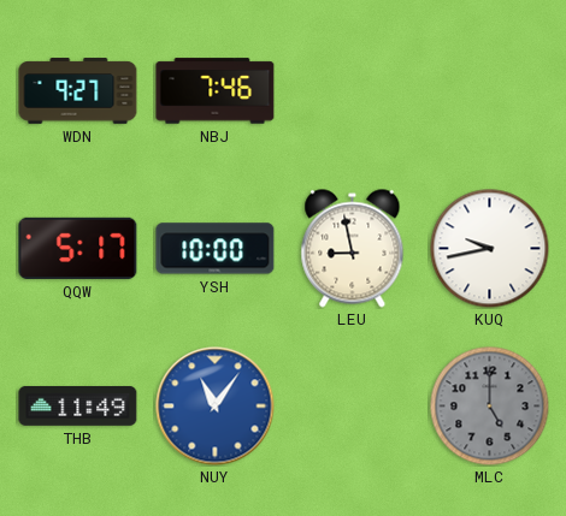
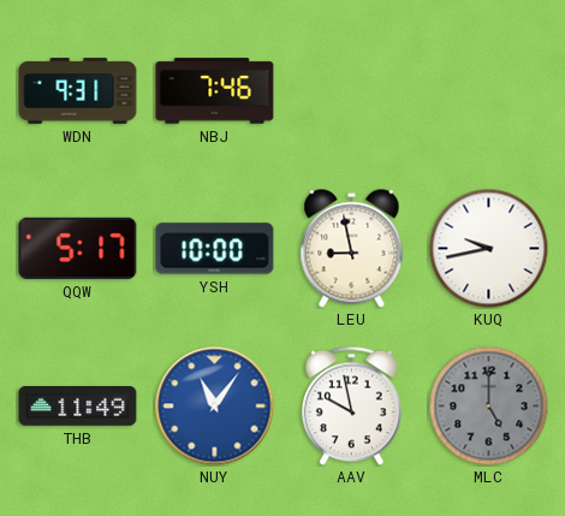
WDN: 9:27 -> 9:31 (78, 91)
AAV: none -> 9:58 (351, 405)
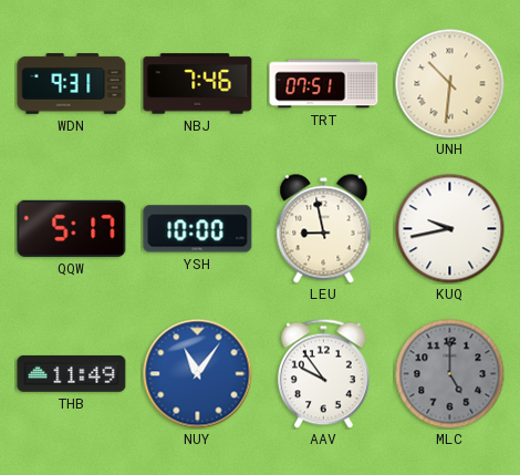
TRT: none -> 07:51 (324, 84)
UNH: none -> 10:31 (450, 84)
AAV: 9:58 -> 9:54 (323, 373)
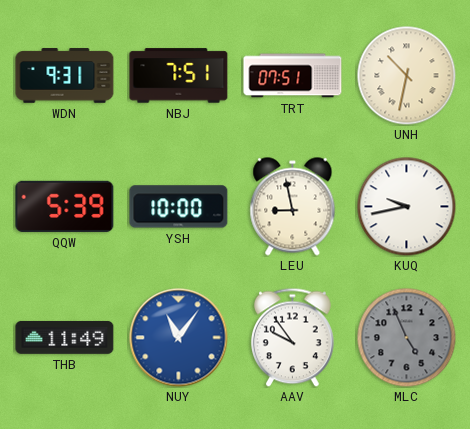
NBJ: 7:46 -> 7:51 (179, 76)
UNH: 10:31 -> 10:32 (407, 76)
QQW: 5:17 -> 5:39 (65, 206)
MLC: 5:00 -> 4:56 (407, 338)
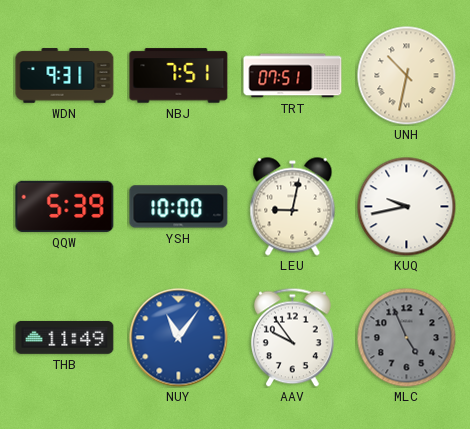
LEU: 8:58 -> 9:02 (293, 207)
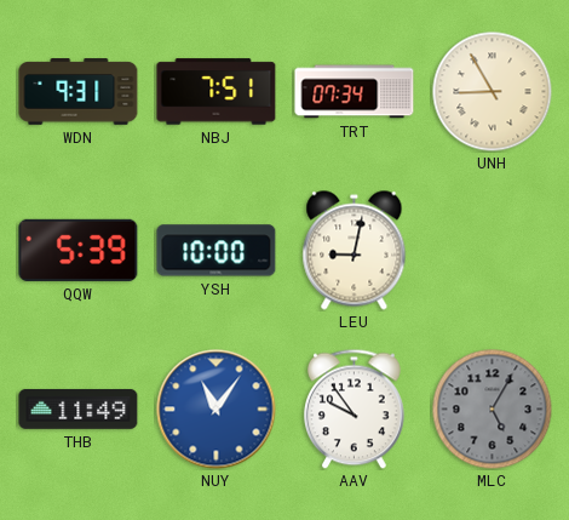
TRT: 07:51 -> 07:34 (355, 92)
UNH: 10:32 -> 8:55 (493, 92)
KUQ: 9:43 -> none (407, 207)
MLC: 4:56 -> 5:05 (493, 410)
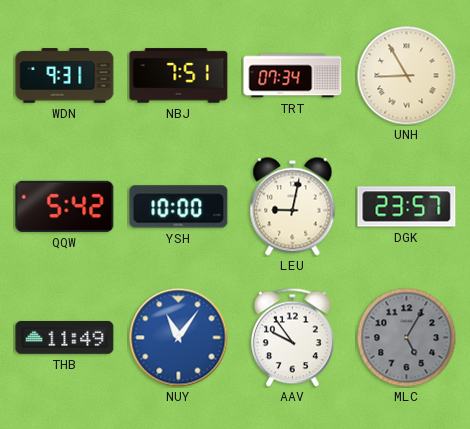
QQW: 5:39 -> 5:42 (65, 206)
DGK: none -> 23:57 (407, 207)
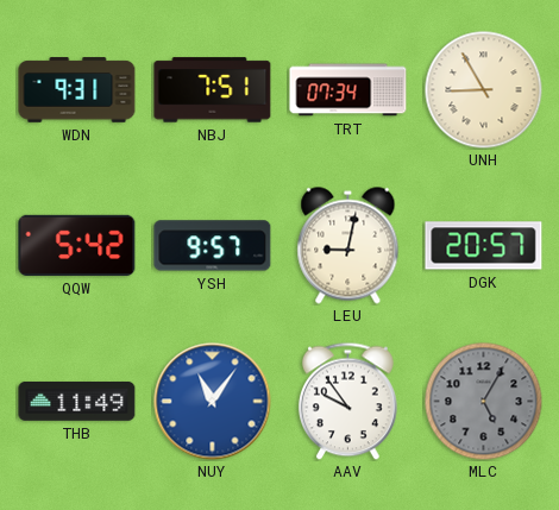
YSH: 10:00 -> 9:57 (213, 246)
DGK: 23:57 -> 20:57 (484, 246)
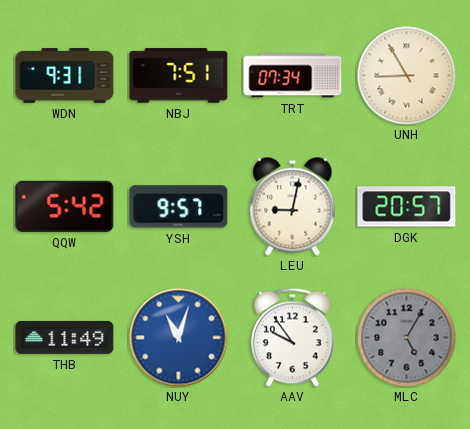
NUY: 11:06 -> 11:03 (179, 338)
